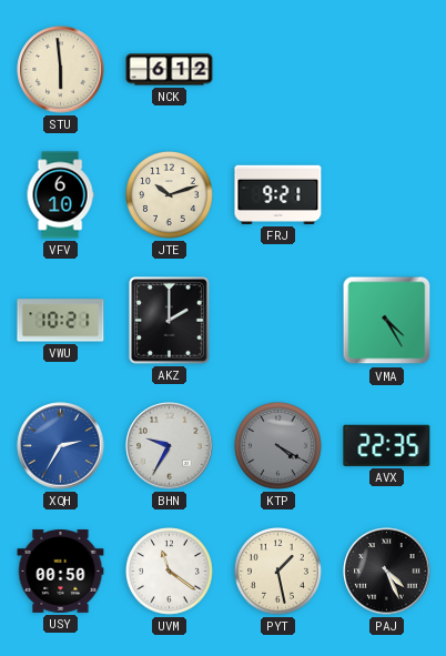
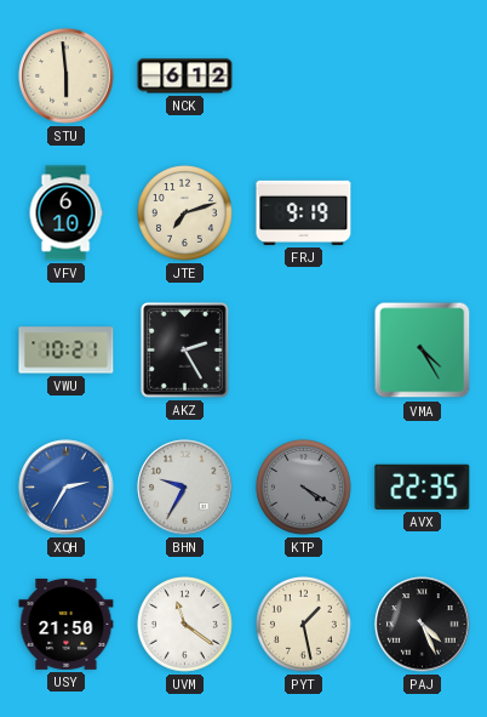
JTE: 10:12 -> 7:12 (185, 214)
FRJ: 9:21 -> 9:19 (304, 212)
AKZ: 2:00 -> 2:25 (184, 351)
USY: 00:50 -> 21:50 (67, 624)
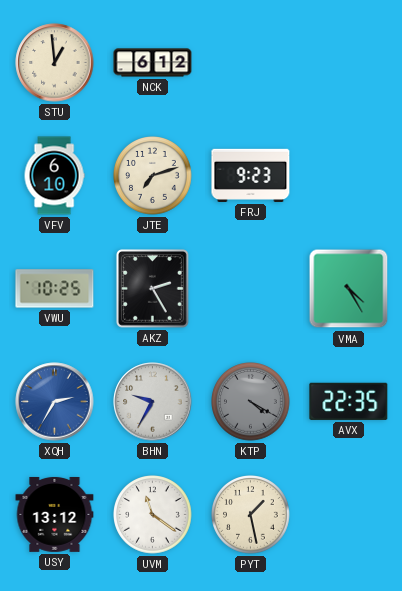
STU: 5:59 -> 12:59 (55, 63)
FRJ: 9:19 -> 9:23 (251, 175)
VWU: 10:21 -> 10:25 (55, 289)
USY: 21:50 -> 13:12 (55, 514)
PAJ: 4:26 -> none (423, 625)
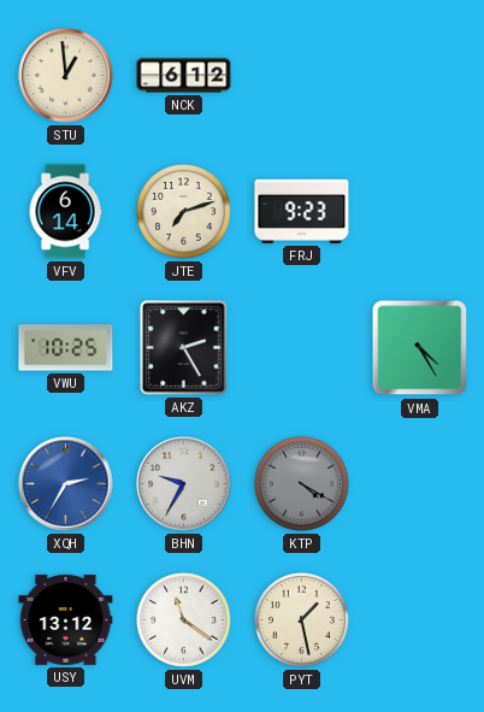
VFV: 6:10 -> 6:14 (65, 212)
AVX: 22:35 -> none (349, 401)
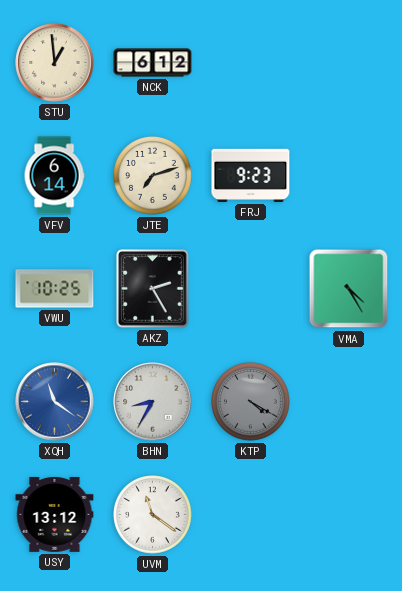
XQH: 2:35 -> 11:21 (55, 402)
BHN: 9:35 -> 8:35 (153, 402)
PYT: 1:28 -> none (302, 620)
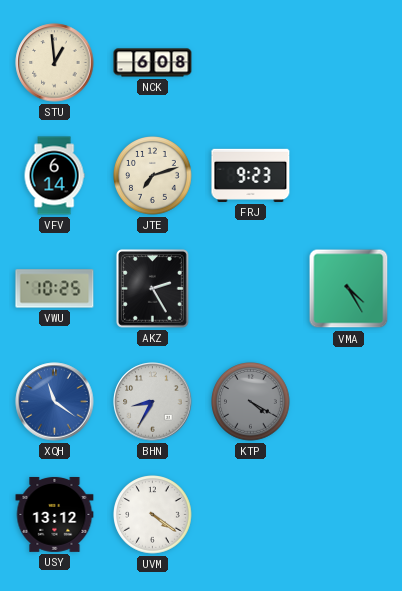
NCK: 6:12 -> 6:08 (153, 63)
UVM: 11:21 -> 4:21 (153, 515)
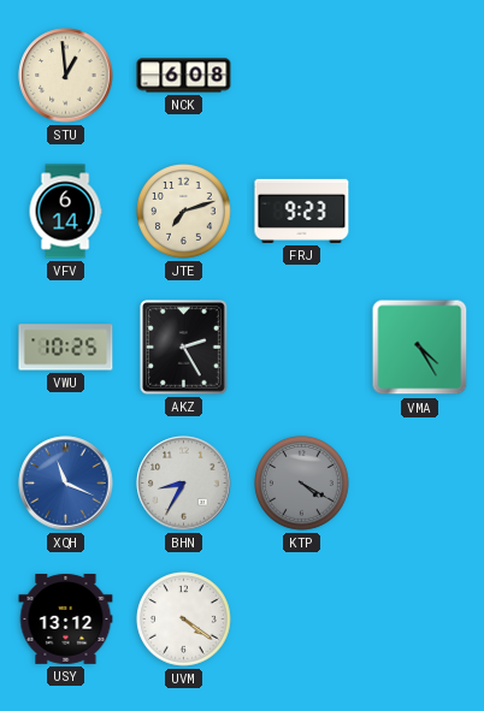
XQH: 11:21 -> 11:19 (66, 484)
